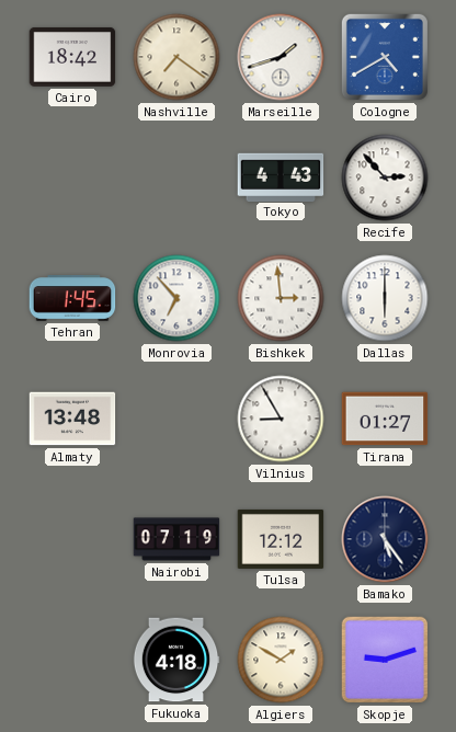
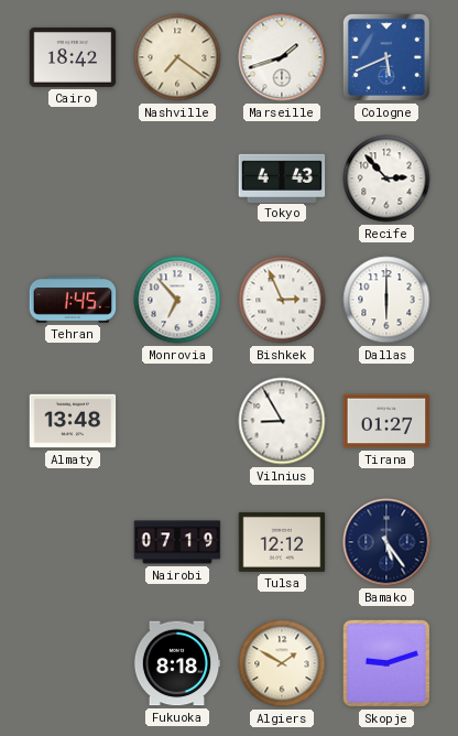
Cologne: 4:40 -> 5:41 (386, 57)
Bishkek: 2:59 -> 2:56 (282, 300)
Fukuoka: 4:18 -> 8:18 (177, 663)
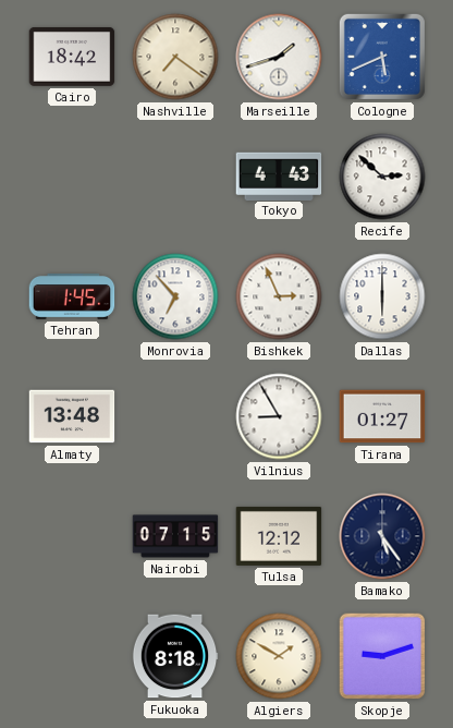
Recife: 2:53 -> 2:52 (382, 177)
Nairobi: 07:19 -> 07:15 (175, 536)
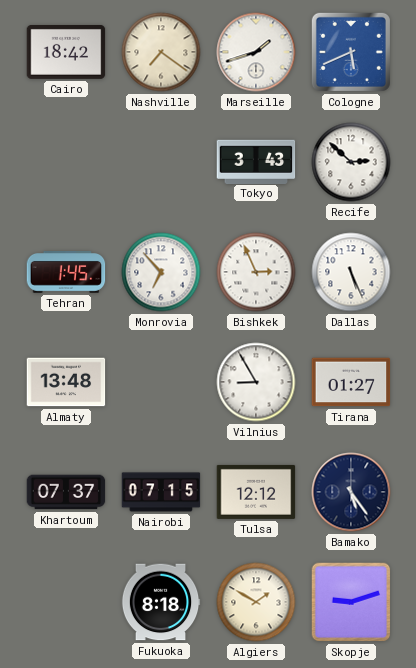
Tokyo: 4:43 -> 3:43 (256, 161)
Dallas: 6:00 -> 5:26 (351, 272)
Khartoum: none -> 07:37 (66, 492)
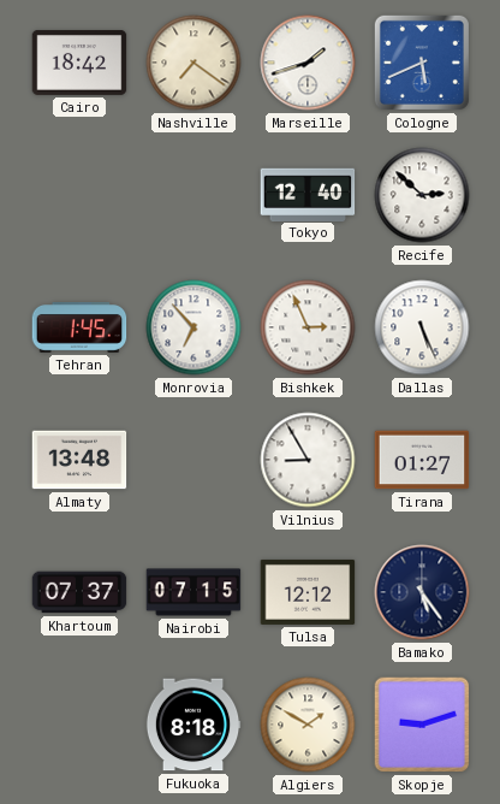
Tokyo: 3:43 -> 12:40 (308, 194)
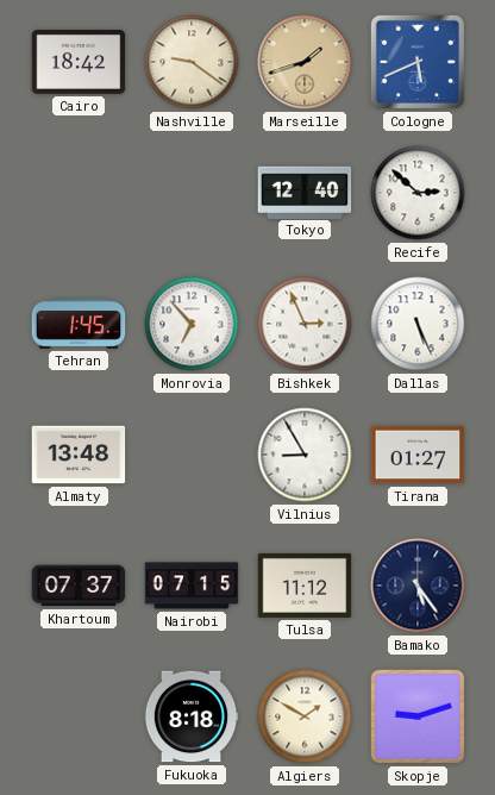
Nashville: 7:21 -> 9:21 (192, 62)
Marseille dial: white -> champagne (305, 62)
Tulsa: 12:12 -> 11:12 (305, 586)
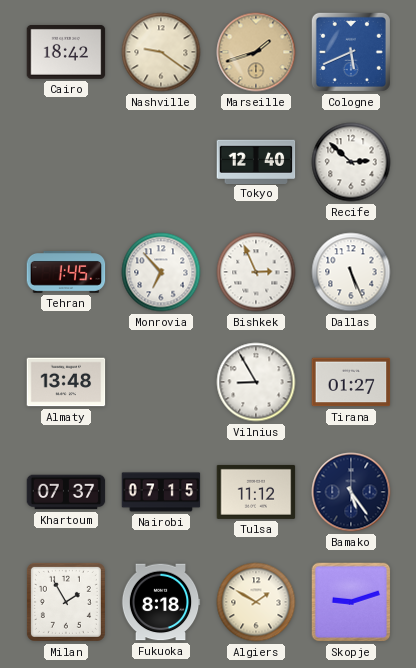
Milan: none -> 1:55 (66, 602)
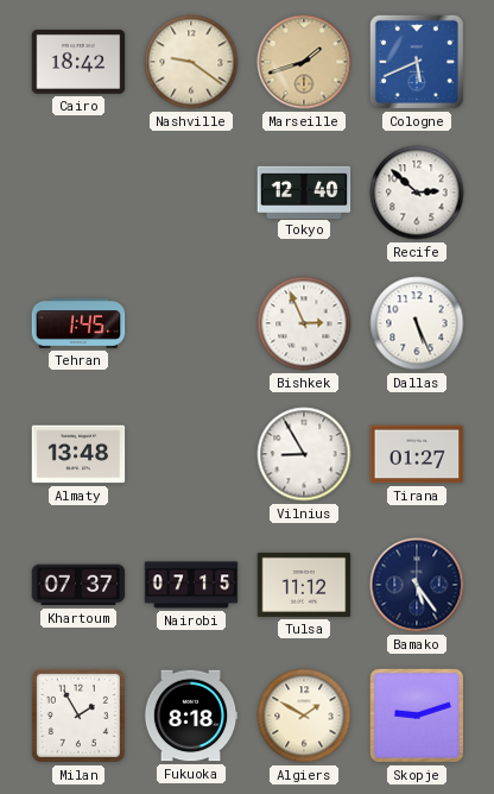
Monrovia: 6:53 -> none (161, 272)
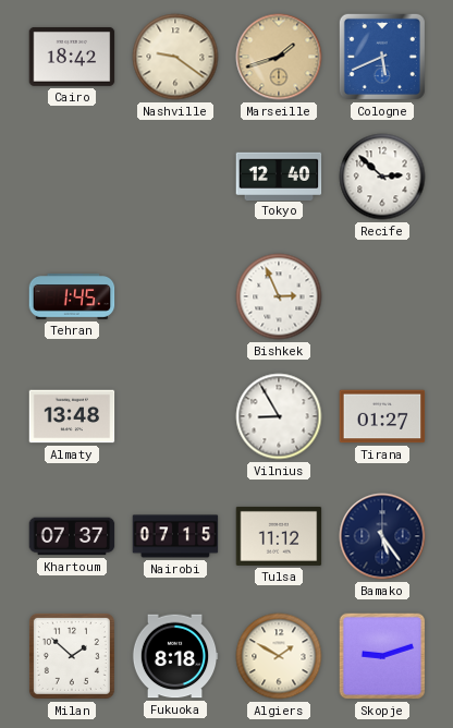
Dallas: 5:26 -> none (417, 323)
Milan: 1:55 -> 1:52 (72, 656)
